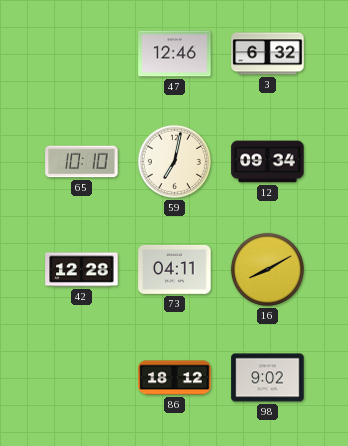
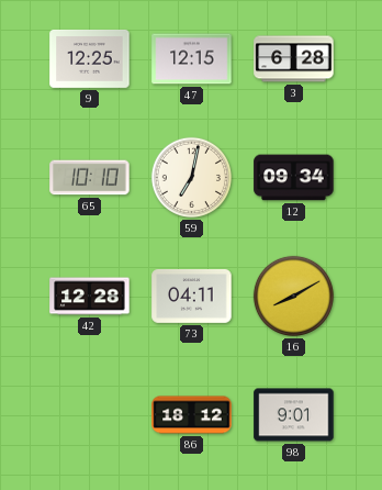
9: none -> 12:25 (90, 58)
47: 12:46 -> 12:15 (192, 59)
3: 6:32 -> 6:28 (294, 59)
98: 9:02 -> 9:01 (294, 415)
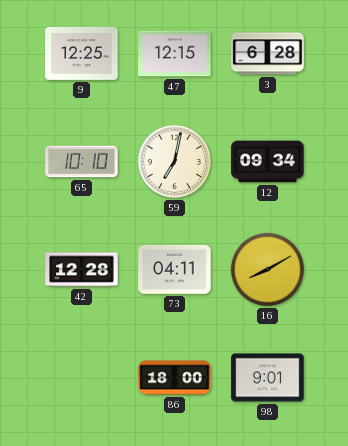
86: 18:12 -> 18:00 (175, 378)
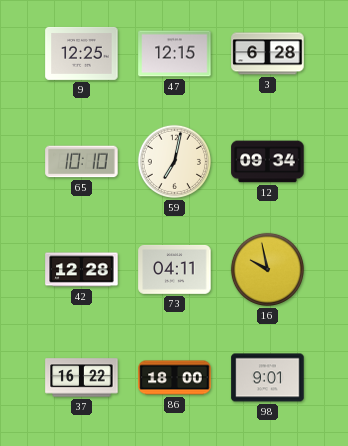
16: 8:10 -> 9:58 (267, 269)
37: none -> 16:22 (82, 378)
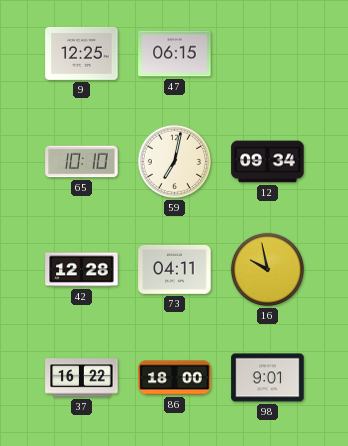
47: 12:15 -> 06:15 (175, 54)
3: 6:28 -> none (268, 54)
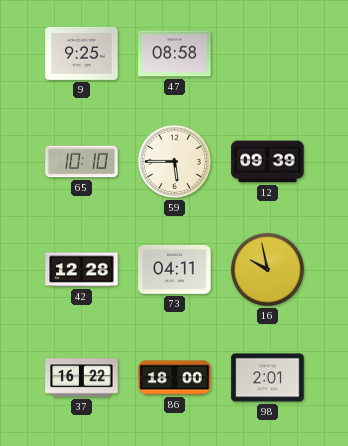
9: 12:25 -> 9:25 (82, 53)
47: 06:15 -> 08:58 (175, 54)
59: 7:02 -> 5:45 (174, 161)
12: 09:34 -> 09:39 (268, 162)
98: 9:01 -> 2:01 (268, 378)
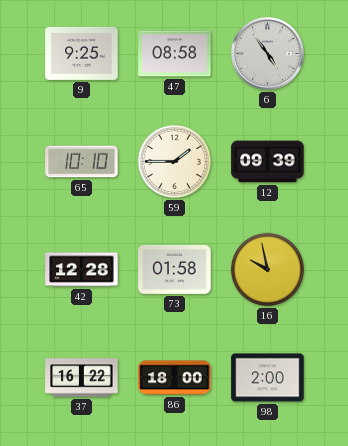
6: none -> 4:54 (268, 54)
59: 5:45 -> 1:45 (174, 161)
73: 04:11 -> 01:58 (175, 269)
98: 2:01 -> 2:00 (268, 378)
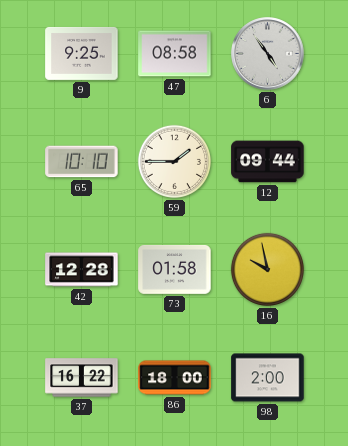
12: 09:39 -> 09:44 (268, 162)
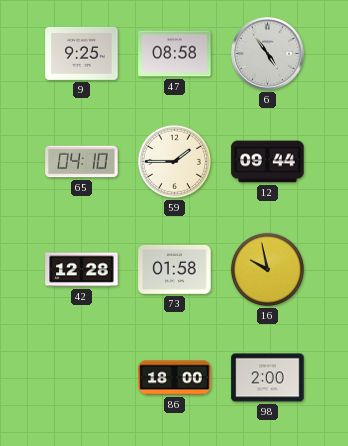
65: 10:10 -> 04:10 (82, 162)
37: 16:22 -> none (82, 378)
